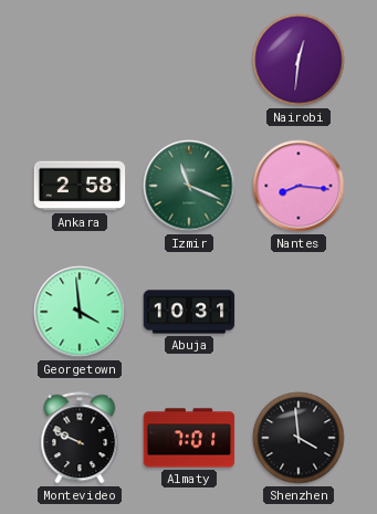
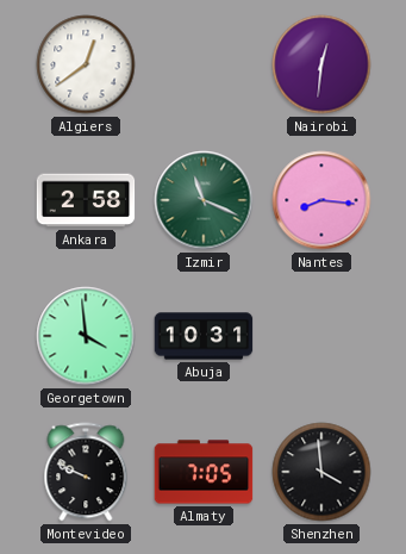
Algiers: none -> 12:39 (86, 64)
Almaty: 7:01 -> 7:05 (204, 472)
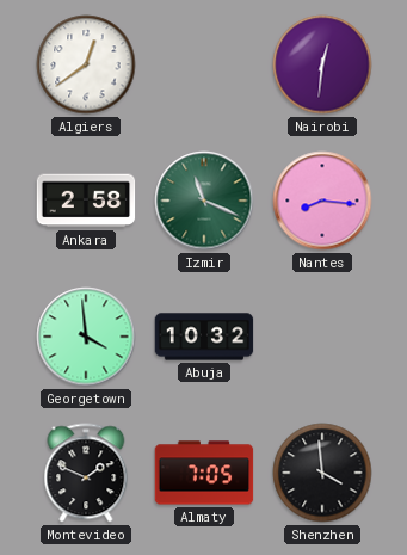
Abuja: 10:31 -> 10:32 (204, 337)
Montevideo: 9:49 -> 1:49 (86, 473)
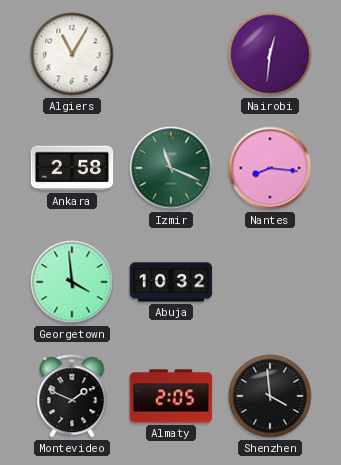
Algiers: 12:39 -> 11:05 (72, 54)
Almaty: 7:05 -> 2:05 (171, 396)
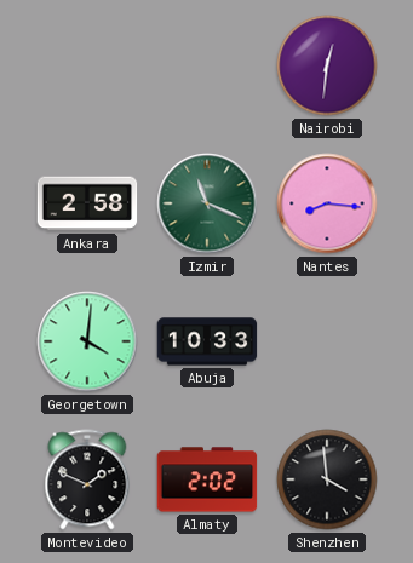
Algiers: 11:05 -> none (72, 54)
Georgetown: 3:59 -> 4:01 (87, 341)
Abuja: 10:32 -> 10:33 (207, 341)
Almaty: 2:05 -> 2:02 (207, 479)
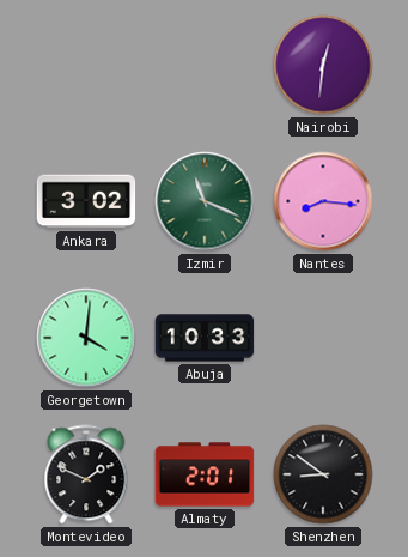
Ankara: 2:58 -> 3:02 (86, 201)
Almaty: 2:02 -> 2:01 (205, 474)
Shenzhen: 3:59 -> 8:51 (323, 474)
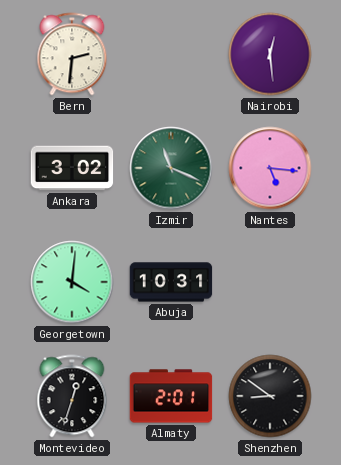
Bern: none -> 2:31 (72, 54)
Nairobi: 12:31 -> 12:29 (270, 54)
Nantes: 8:16 -> 5:16 (270, 168)
Abuja: 10:33 -> 10:31 (171, 282)
Montevideo: 1:49 -> 12:33 (72, 396)
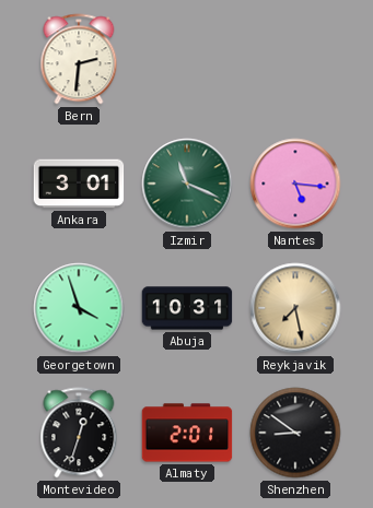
Nairobi: 12:29 -> none (270, 54)
Ankara: 3:02 -> 3:01 (79, 184)
Georgetown: 4:01 -> 3:57 (79, 308)
Reykjavik: none -> 7:28 (295, 308)
